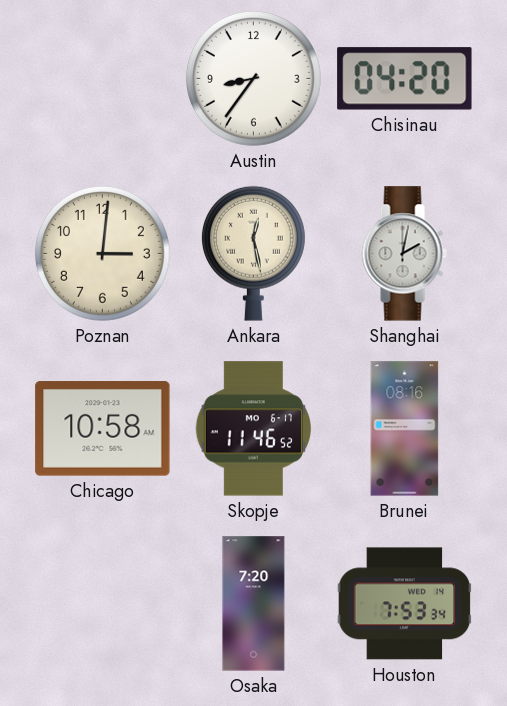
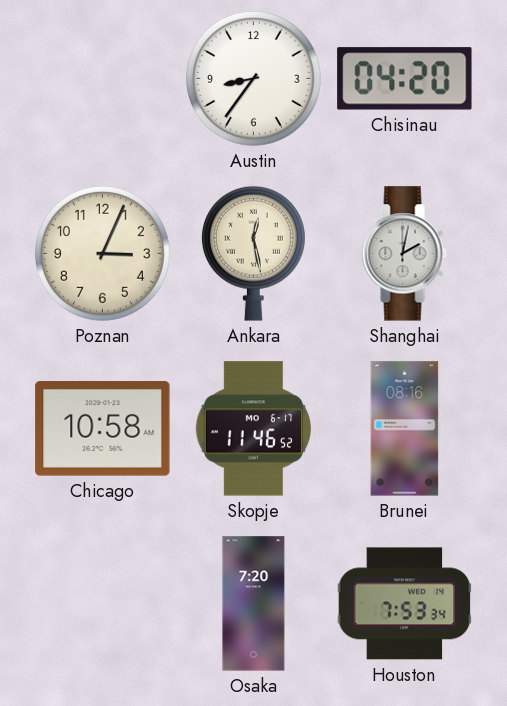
Poznan: 3:01 -> 3:04 (102, 253)
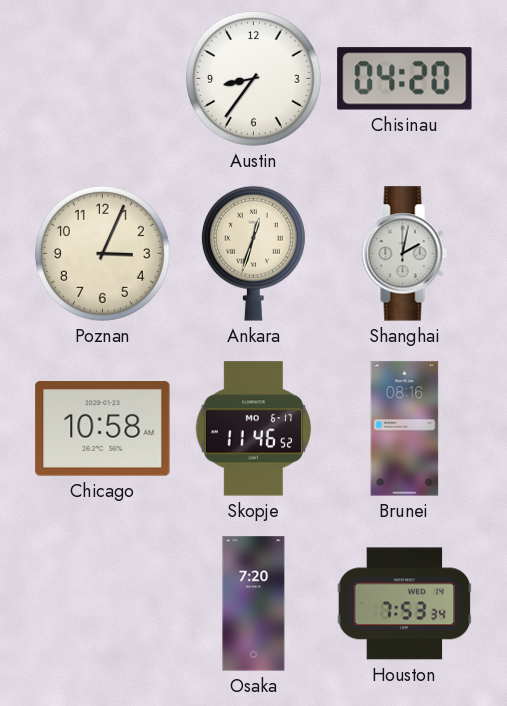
Ankara: 12:28 -> 12:33 (253, 253)
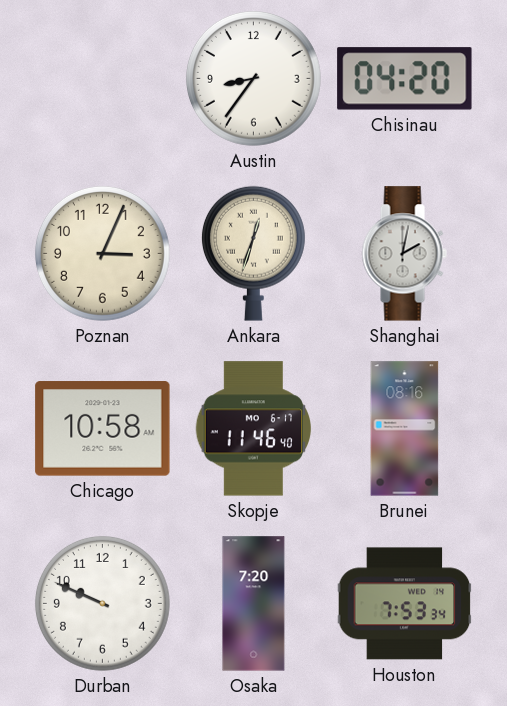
Skopje: 11:46:52 -> 11:46:40 (254, 429)
Durban: none -> 9:49 (102, 603)
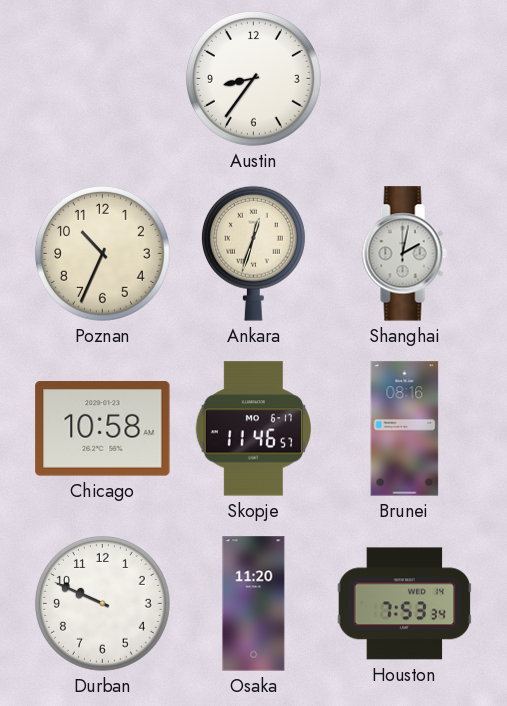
Chisinau: 04:20 -> none (405, 79)
Poznan: 3:04 -> 10:34 (102, 253)
Skopje: 11:46:40 -> 11:46:57 (254, 429)
Osaka: 7:20 -> 11:20 (254, 604)
